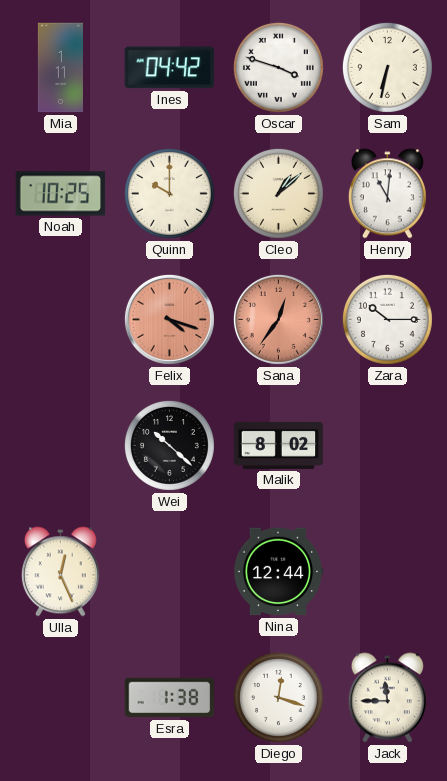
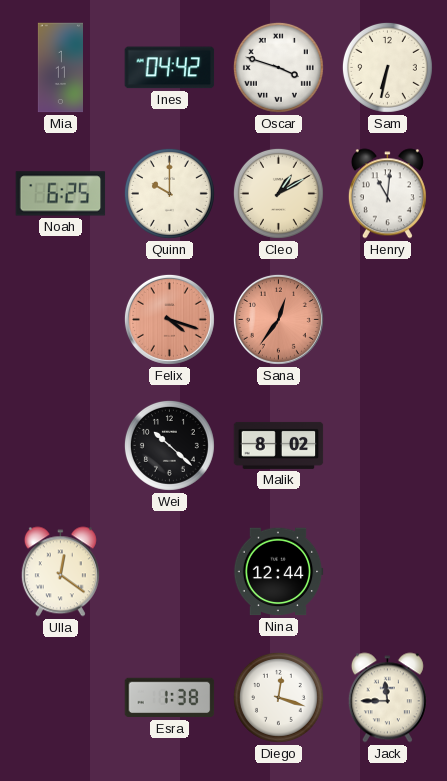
Noah: 10:25 -> 6:25 (61, 194)
Cleo: 1:08 -> 1:10 (278, 193)
Zara: 10:15 -> none (387, 319)
Ulla: 12:26 -> 12:21 (60, 572)
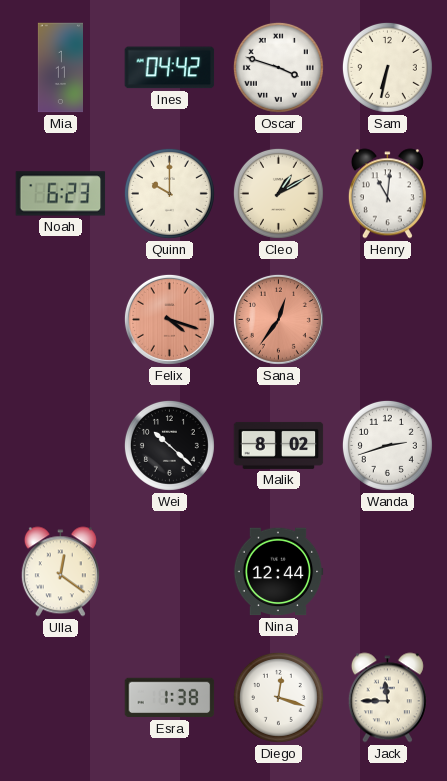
Noah: 6:25 -> 6:23 (61, 194)
Wanda: none -> 2:42 (387, 445)
